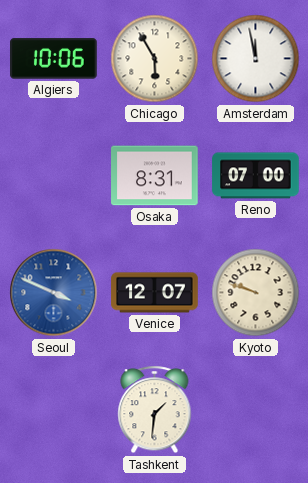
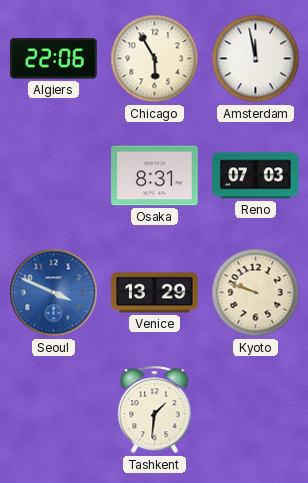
Algiers: 10:06 -> 22:06 (54, 59)
Reno: 07:00 -> 07:03 (256, 176)
Venice: 12:07 -> 13:29 (155, 293)
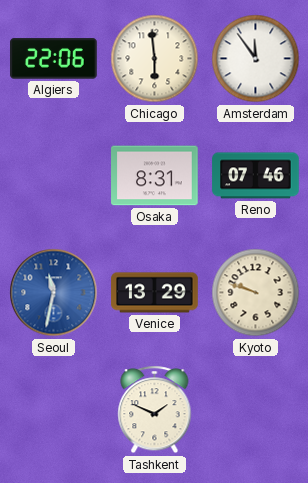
Chicago: 5:55 -> 5:59 (155, 59)
Amsterdam: 11:58 -> 11:54 (256, 59)
Reno: 07:03 -> 07:46 (256, 176)
Seoul: 3:49 -> 11:32 (54, 293)
Tashkent: 1:31 -> 1:49 (155, 410)
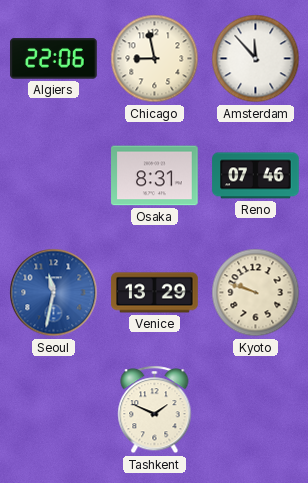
Chicago: 5:59 -> 8:58 (155, 59)
Amsterdam: 11:54 -> 11:53 (256, 59)
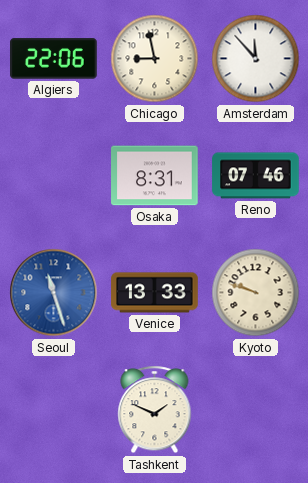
Seoul: 11:32 -> 11:27 (54, 293)
Venice: 13:29 -> 13:33 (155, 293)
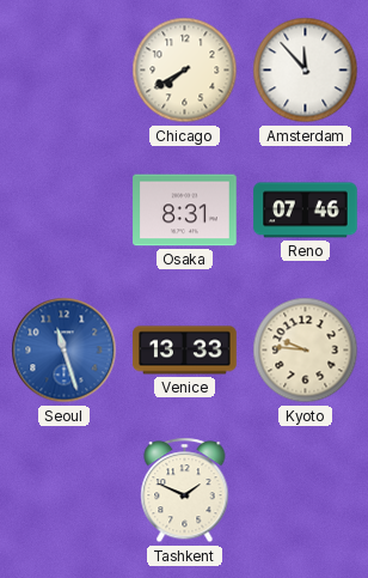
Algiers: 22:06 -> none (54, 59)
Chicago: 8:58 -> 7:40 (185, 71)
Kyoto: 9:48 -> 9:46 (306, 351)
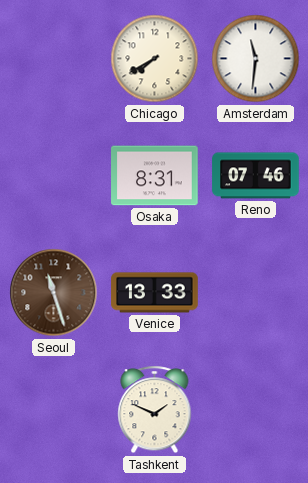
Amsterdam: 11:53 -> 11:31 (256, 59)
Seoul dial: blue -> brown (54, 293)
Kyoto: 9:46 -> none (306, 351)
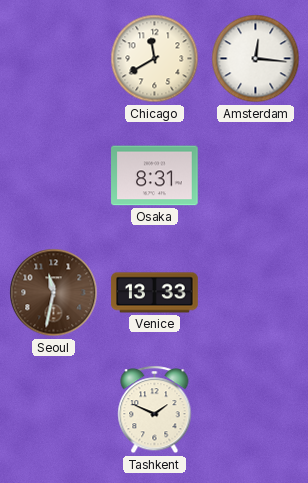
Chicago: 7:40 -> 11:40 (155, 59)
Amsterdam: 11:31 -> 12:16 (256, 59)
Reno: 07:46 -> none (256, 176)
Seoul: 11:27 -> 11:32 (54, 293)
